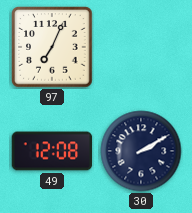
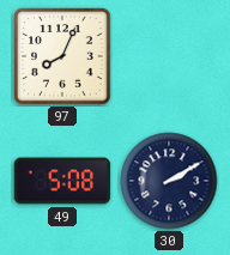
97: 7:04 -> 8:04 (62, 56)
49: 12:08 -> 5:08 (62, 181)
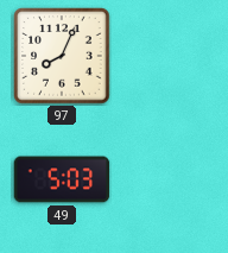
49: 5:08 -> 5:03 (62, 179)
30: 2:10 -> none (169, 181)
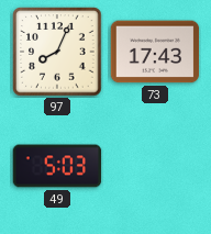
73: none -> 17:43 (155, 52)
